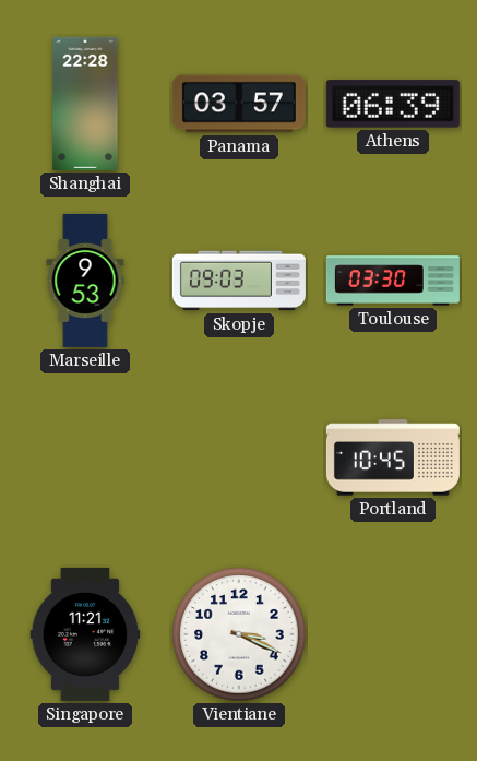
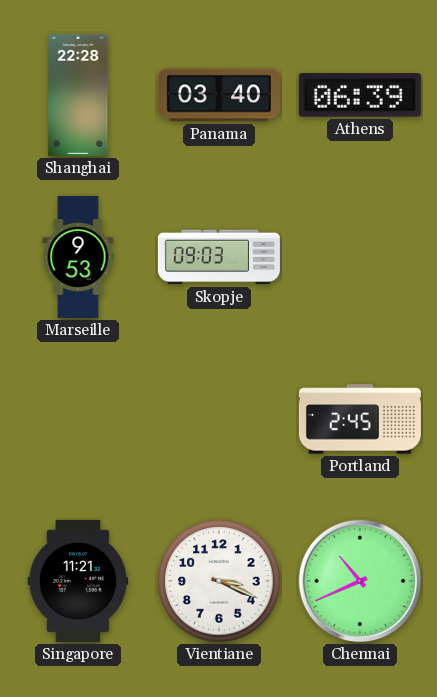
Panama: 03:57 -> 03:40 (219, 95)
Toulouse: 03:30 -> none (393, 281)
Portland: 10:45 -> 2:45 (360, 419)
Chennai: none -> 10:41 (360, 581)
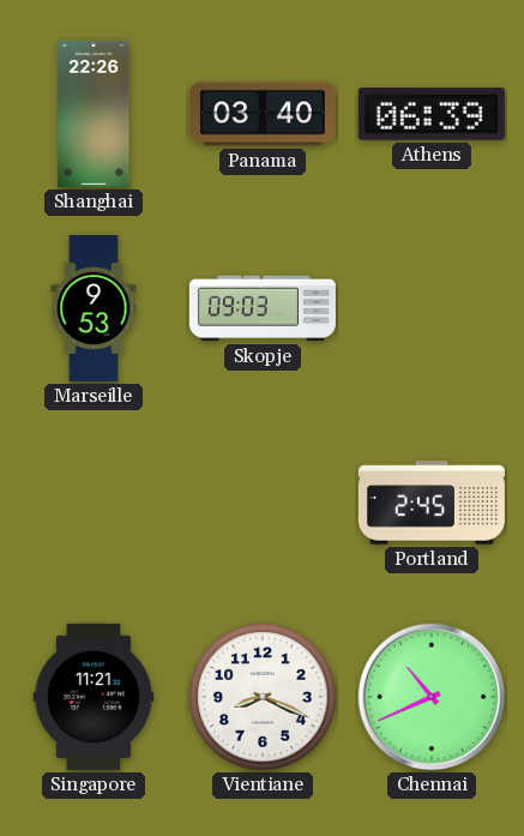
Shanghai: 22:28 -> 22:26 (94, 114)
Vientiane: 3:19 -> 8:19 (263, 697)
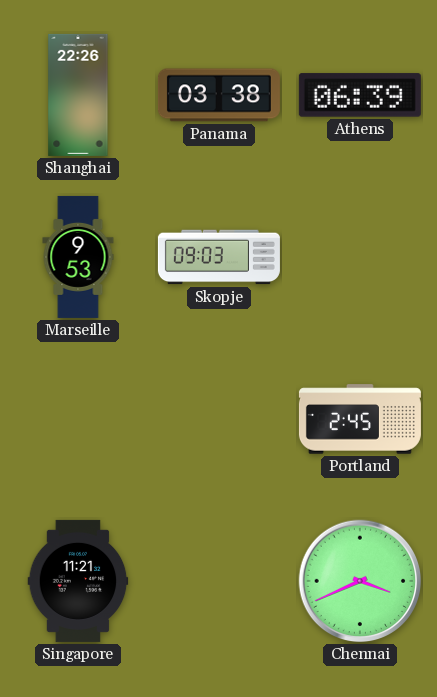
Panama: 03:40 -> 03:38 (219, 95)
Vientiane: 8:19 -> none (263, 697)
Chennai: 10:41 -> 3:41 (360, 581)
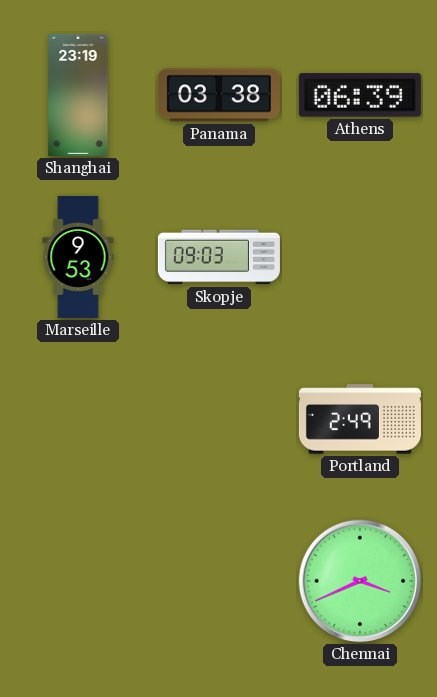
Shanghai: 22:26 -> 23:19 (78, 95)
Portland: 2:45 -> 2:49 (360, 419)
Singapore: 11:21 -> none (78, 581)
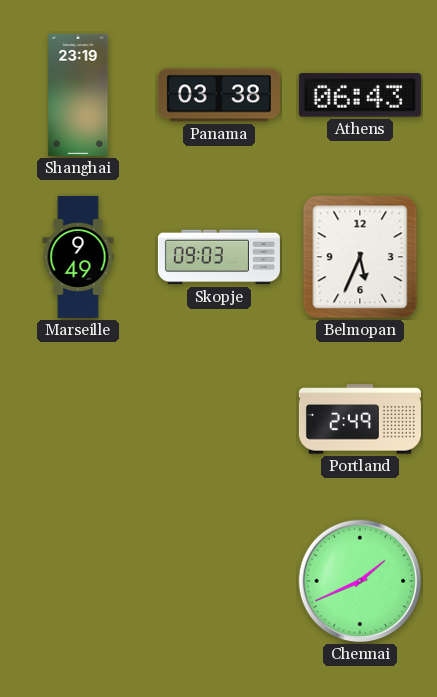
Athens: 06:39 -> 06:43 (360, 95)
Marseille: 9:53 -> 9:49 (78, 257)
Belmopan: none -> 5:34 (360, 257)
Chennai: 3:41 -> 1:41 (360, 581)
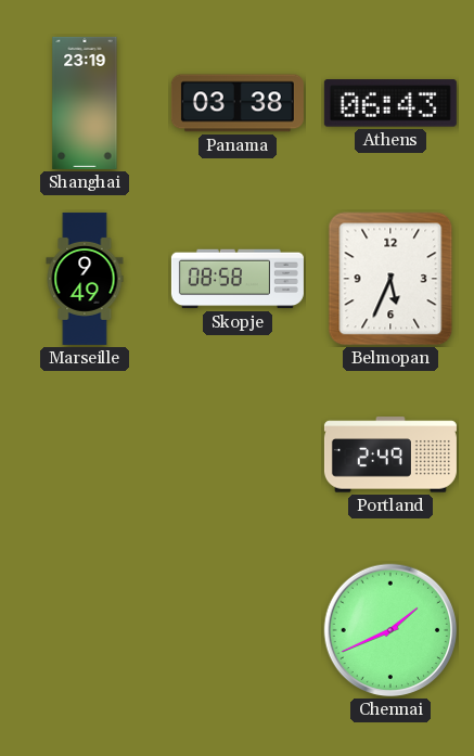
Skopje: 09:03 -> 08:58 (238, 279)
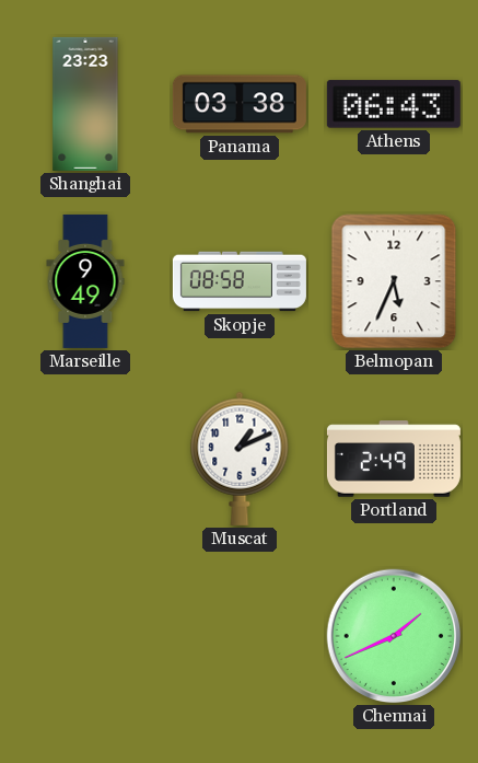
Shanghai: 23:19 -> 23:23 (85, 104)
Muscat: none -> 1:11 (240, 459)
